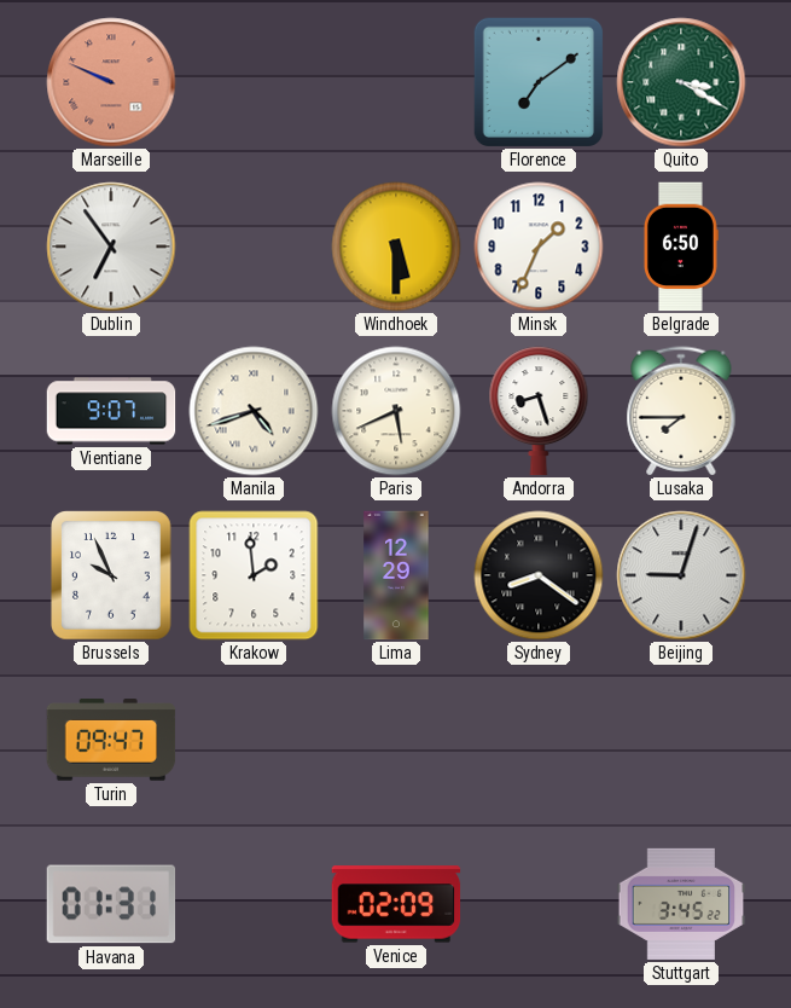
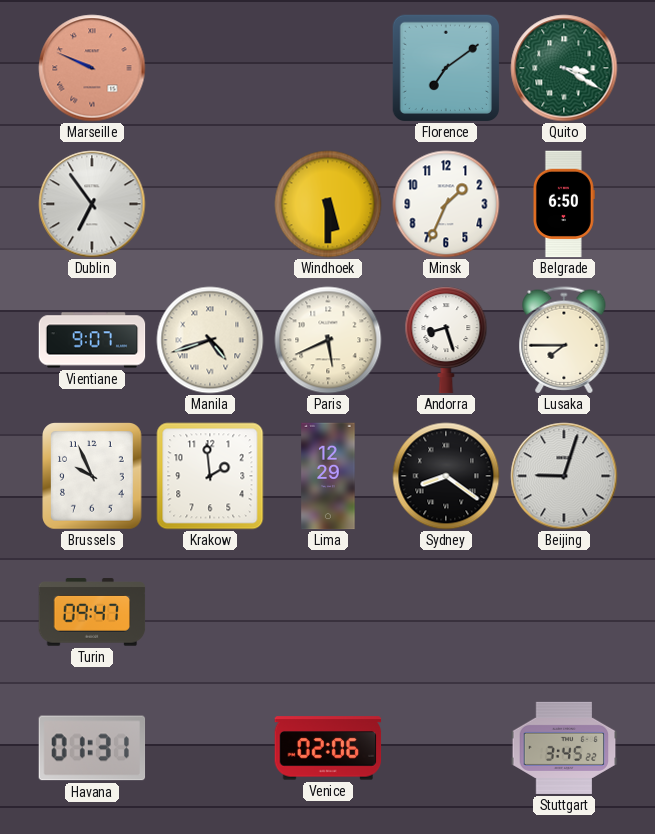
Venice: 02:09 -> 02:06 (328, 748)
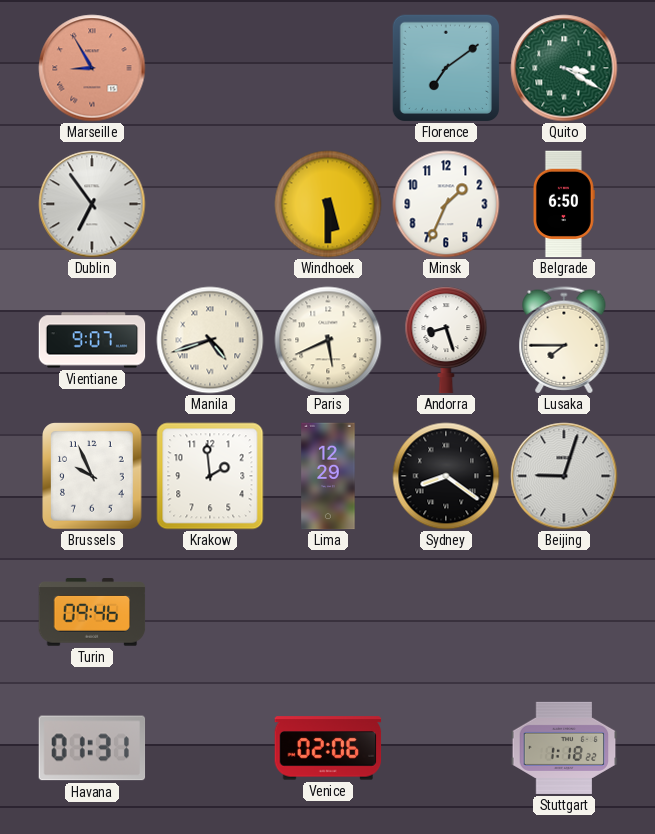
Marseille: 9:49 -> 8:55 (92, 68)
Turin: 09:47 -> 09:46 (92, 612)
Stuttgart: 3:45 -> 1:18 (564, 748)
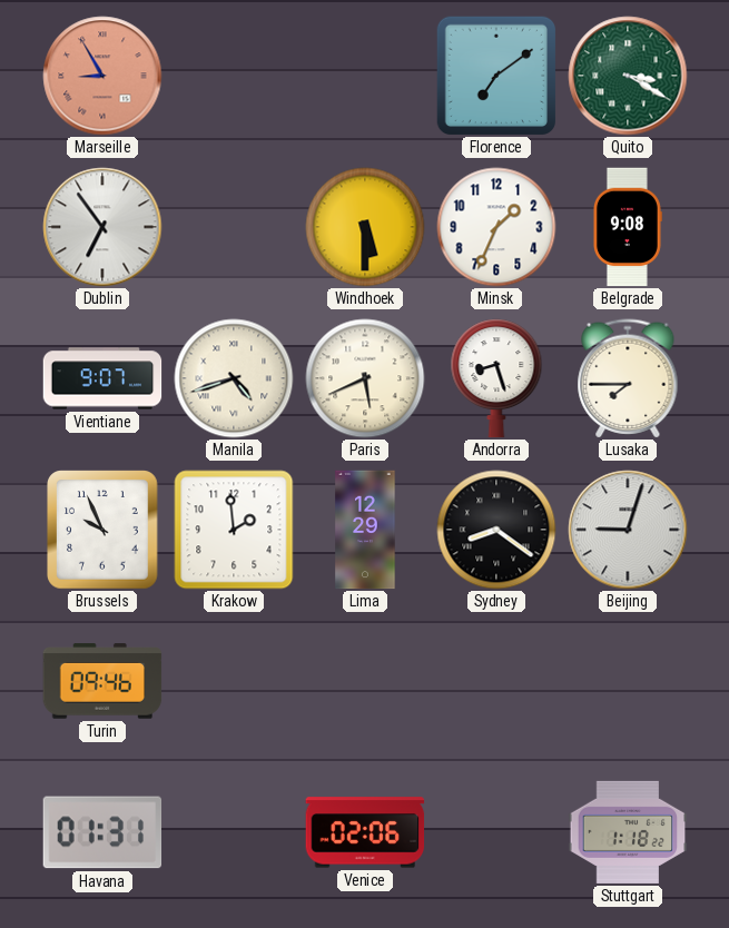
Belgrade: 6:50 -> 9:08 (627, 227)
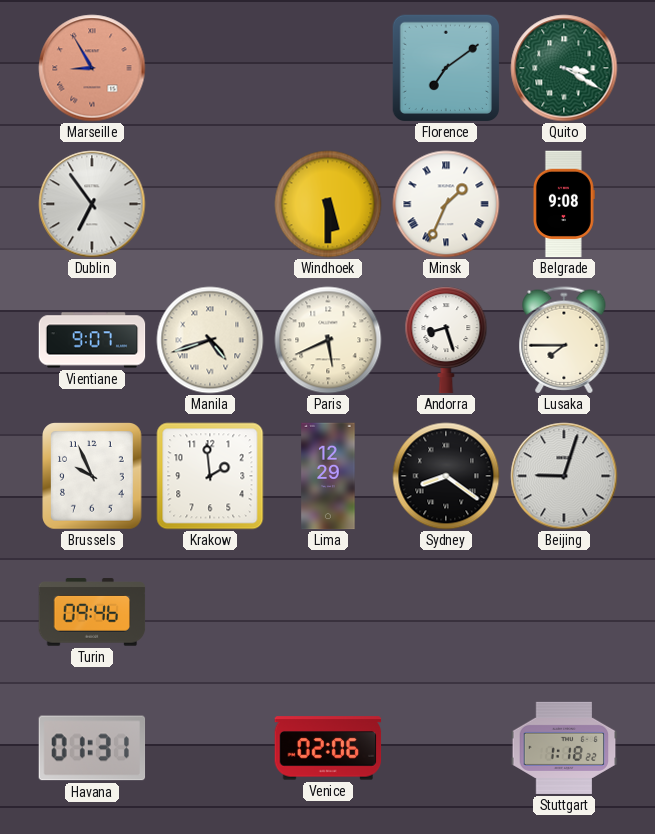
Minsk numerals: Arabic -> Roman (446, 204)
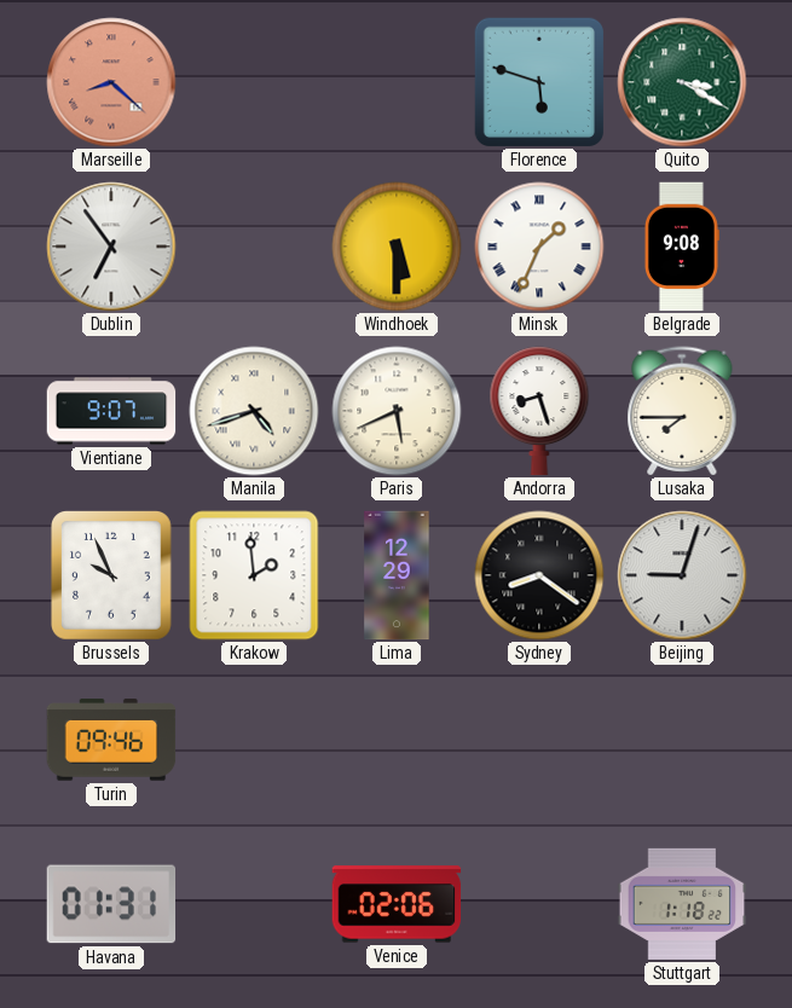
Marseille: 8:55 -> 8:22 (111, 82)
Florence: 7:09 -> 5:48 (538, 81)
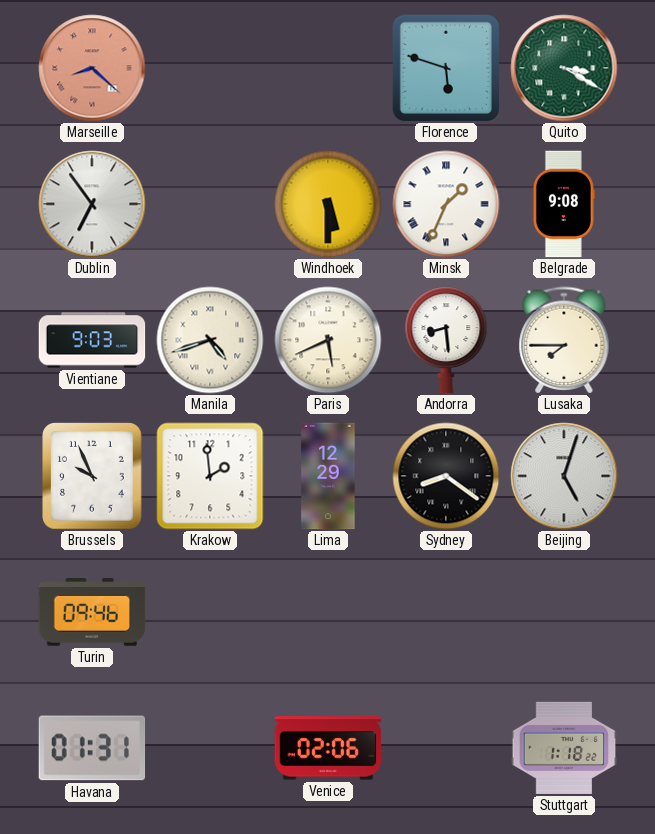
Vientiane: 9:07 -> 9:03 (92, 340)
Andorra: 8:27 -> 8:29 (446, 340)
Beijing: 9:03 -> 5:03 (564, 476)
